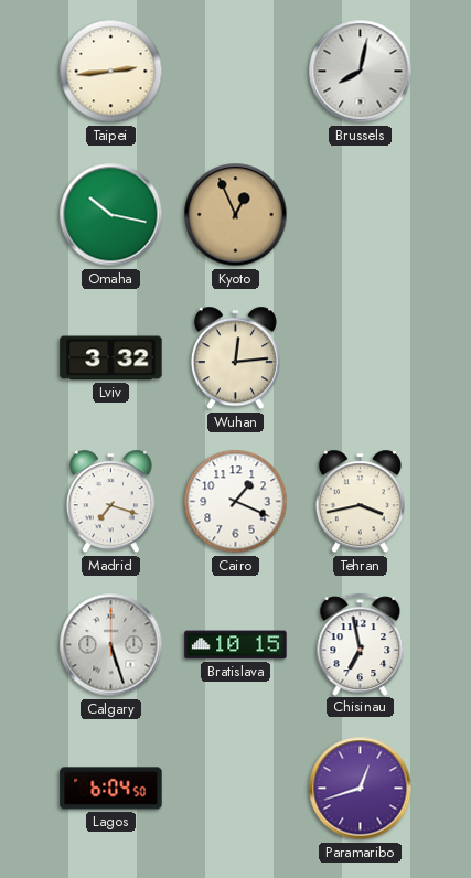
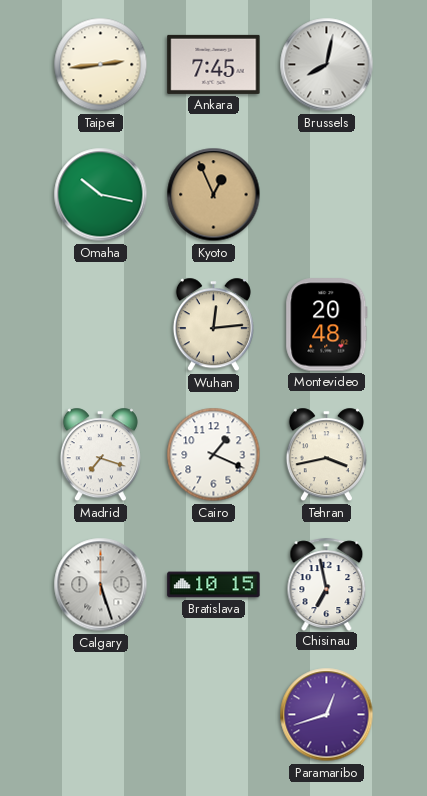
Ankara: none -> 7:45 (214, 64)
Lviv: 3:32 -> none (111, 358)
Montevideo: none -> 20:48 (327, 325)
Lagos: 6:04 -> none (111, 789)
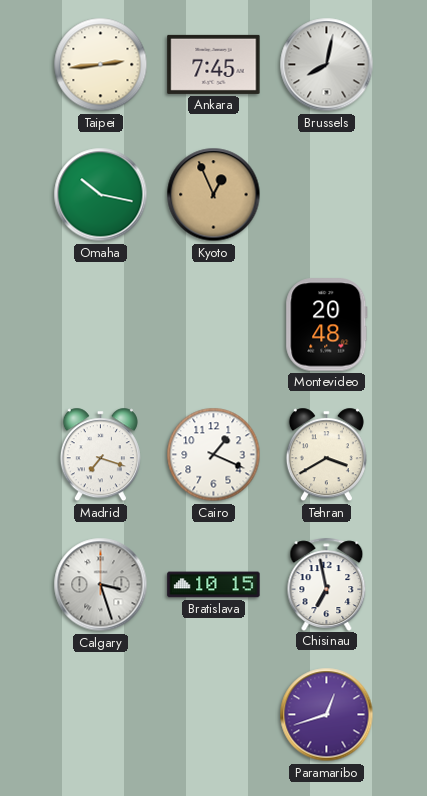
Wuhan: 12:14 -> none (213, 325)
Tehran: 3:43 -> 3:40 (326, 455)
Calgary: 5:27 -> 3:27 (101, 585)
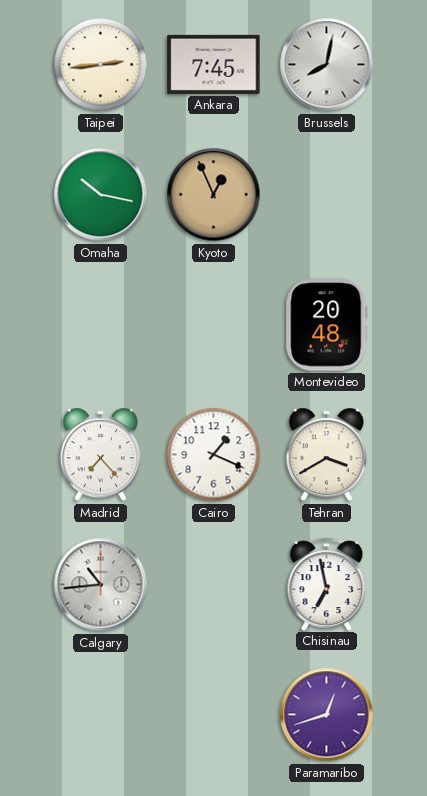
Madrid: 7:18 -> 7:23 (100, 455)
Calgary: 3:27 -> 10:44 (101, 585)
Bratislava: 10:15 -> none (214, 585)
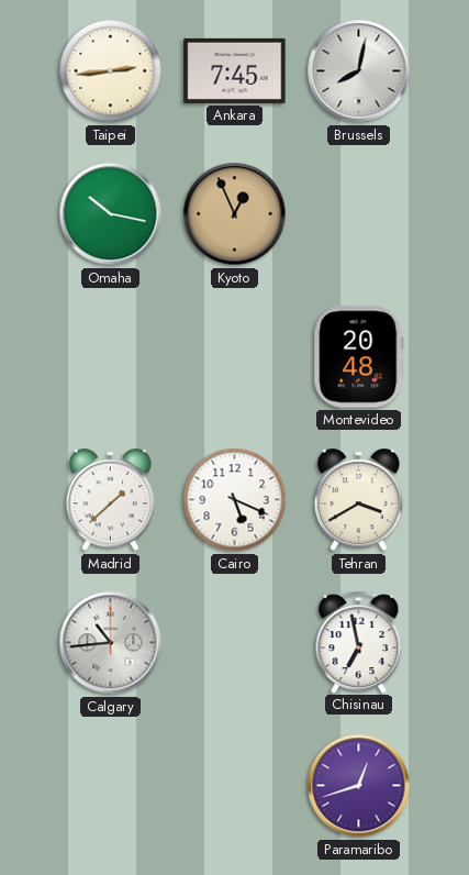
Madrid: 7:23 -> 1:38 (110, 500)
Cairo: 1:19 -> 5:19 (235, 500)
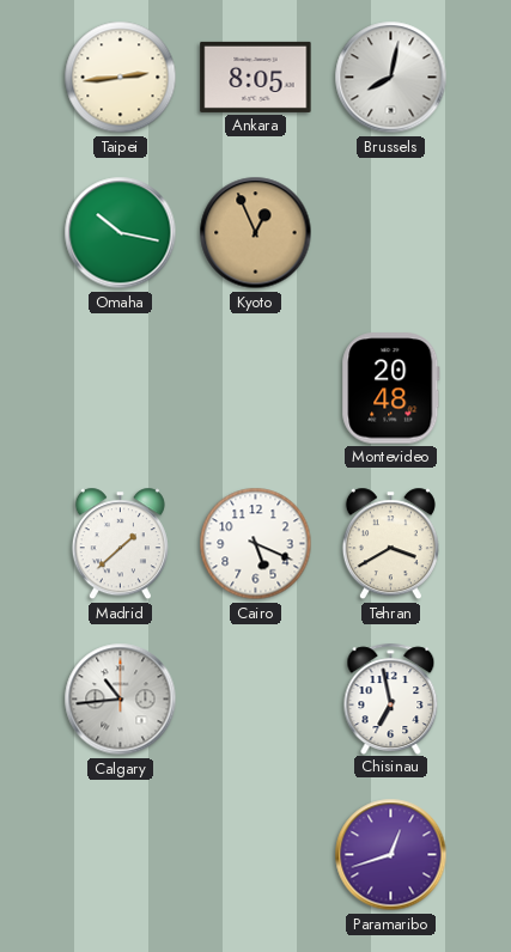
Ankara: 7:45 -> 8:05 (256, 77)
